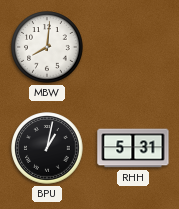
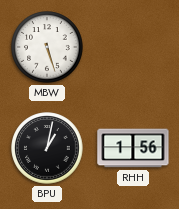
MBW: 8:01 -> 5:27 (47, 47)
RHH: 5:31 -> 1:56 (133, 148)
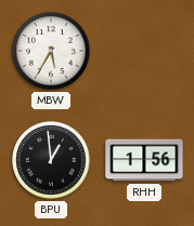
MBW: 5:27 -> 5:35 (51, 51)
BPU: 1:02 -> 12:59 (51, 160)
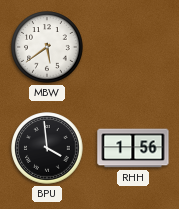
MBW: 5:35 -> 5:39 (47, 47)
BPU: 12:59 -> 3:59 (47, 148)
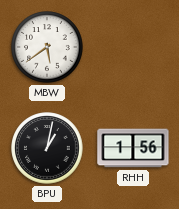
BPU: 3:59 -> 1:02 (47, 148)
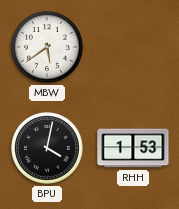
BPU: 1:02 -> 4:02 (47, 148)
RHH: 1:56 -> 1:53 (133, 148)
